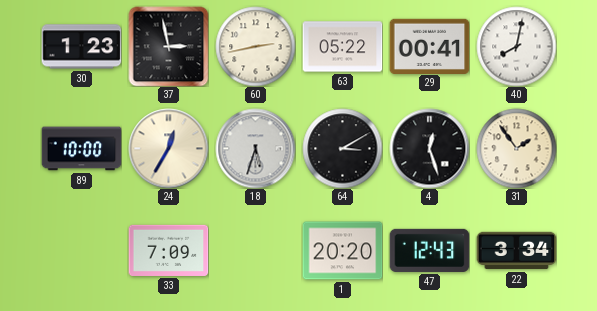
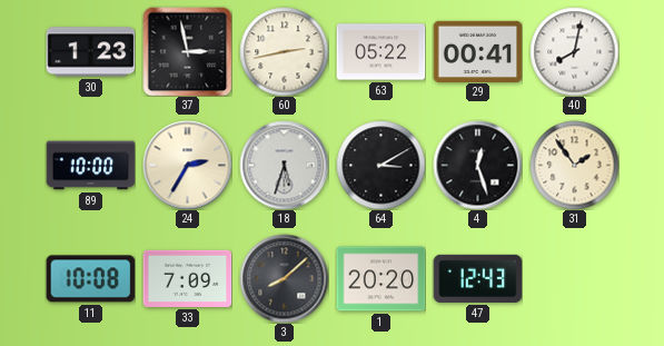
24: 12:35 -> 2:35 (187, 165)
11: none -> 10:08 (90, 279)
3: none -> 8:08 (284, 278)
22: 3:34 -> none (516, 251)
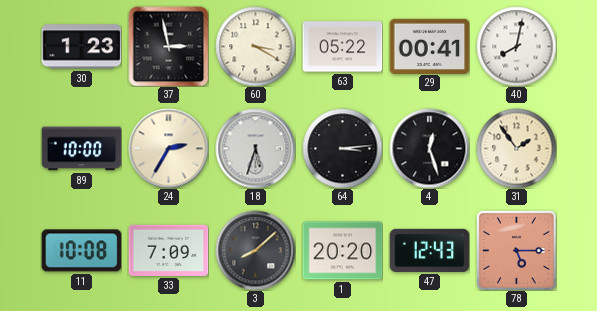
60: 2:43 -> 3:20 (255, 46)
64: 3:10 -> 3:14 (342, 148)
78: none -> 5:15 (516, 250)
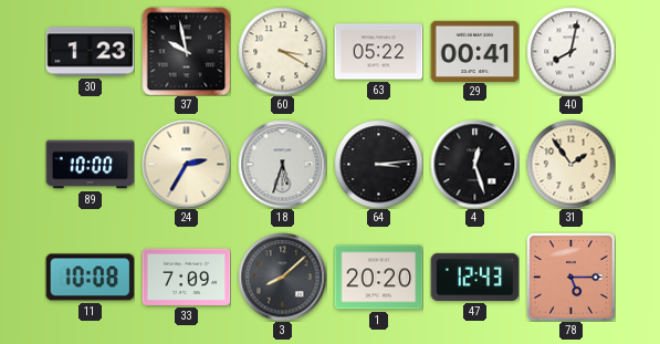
37: 2:58 -> 9:58 (186, 51)
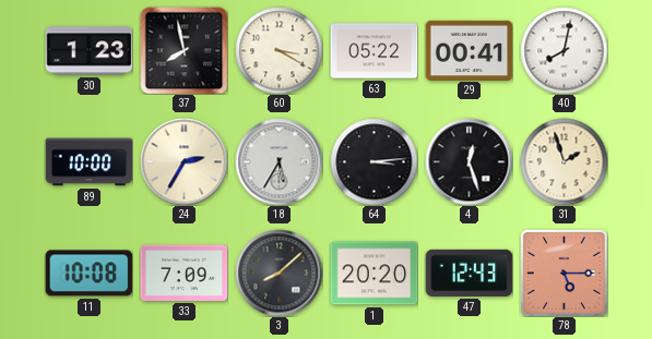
37: 9:58 -> 7:58 (183, 50)
18: 5:33 -> 5:35 (278, 161)
31: 1:54 -> 1:57 (564, 161)
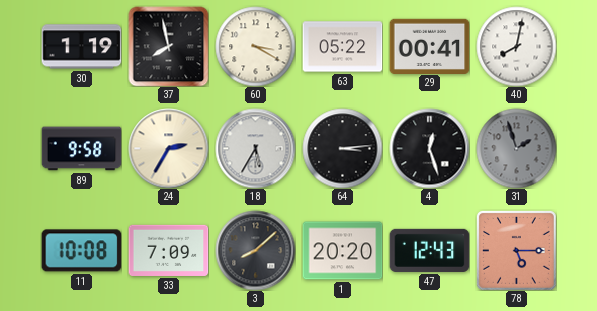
30: 1:23 -> 1:19 (81, 47)
89: 10:00 -> 9:58 (81, 149)
31 dial: cream -> grey (516, 148)
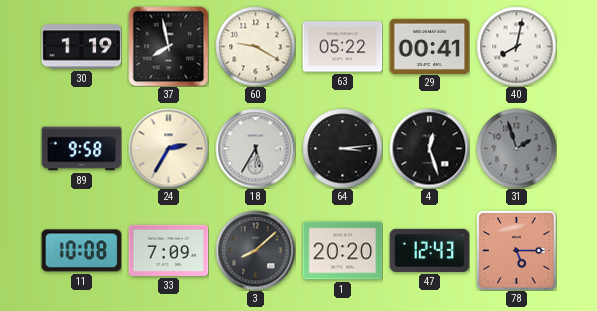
60: 3:20 -> 9:20 (255, 46)
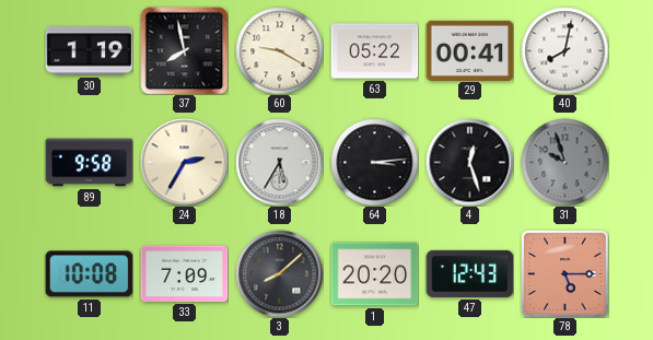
31: 1:57 -> 9:57 (564, 162)
